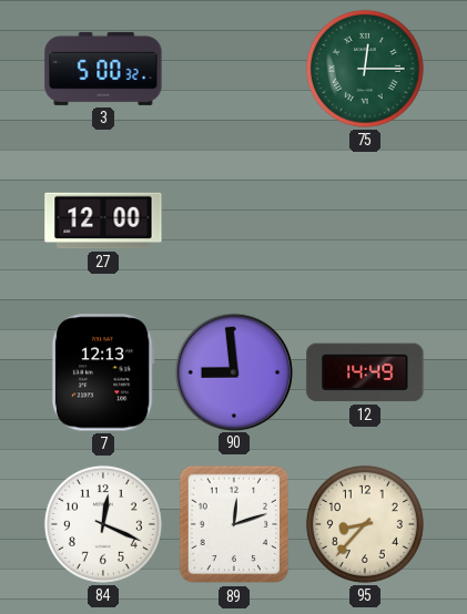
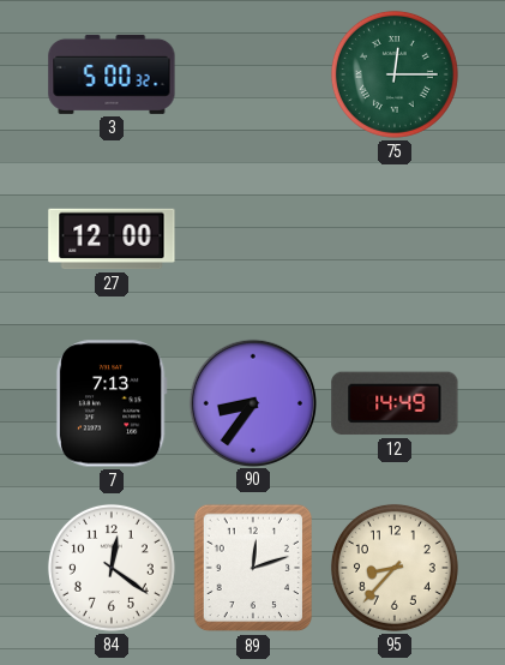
7: 12:13 -> 7:13 (112, 403)
90: 8:59 -> 8:36 (252, 402)
84: 12:19 -> 12:21 (112, 568)
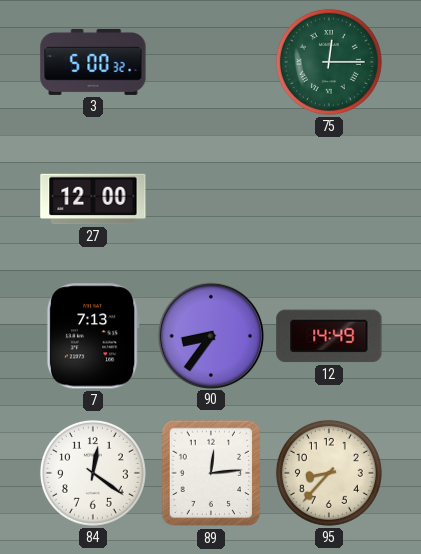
89: 12:12 -> 12:14 (211, 473)
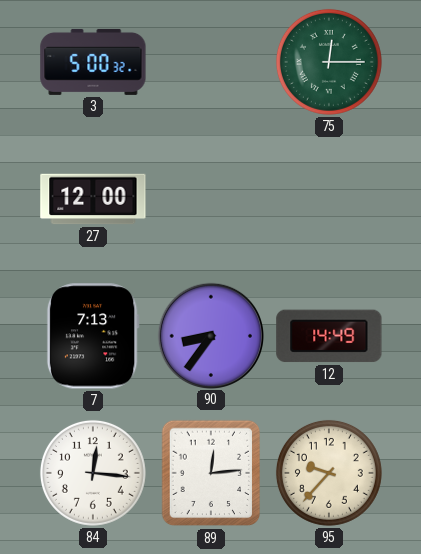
84: 12:21 -> 12:16 (93, 473)
95: 8:37 -> 9:37 (329, 473)
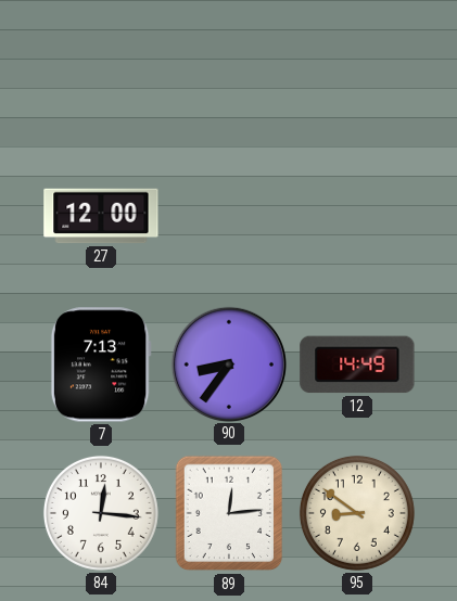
3: 5:00 -> none (93, 62)
75: 12:15 -> none (329, 62)
95: 9:37 -> 8:51 (357, 513)
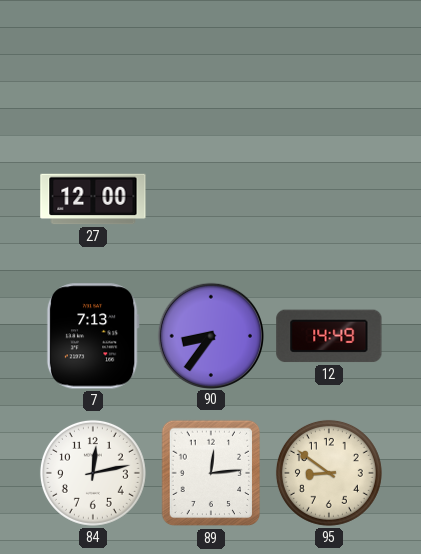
84: 12:16 -> 12:13 (93, 473)
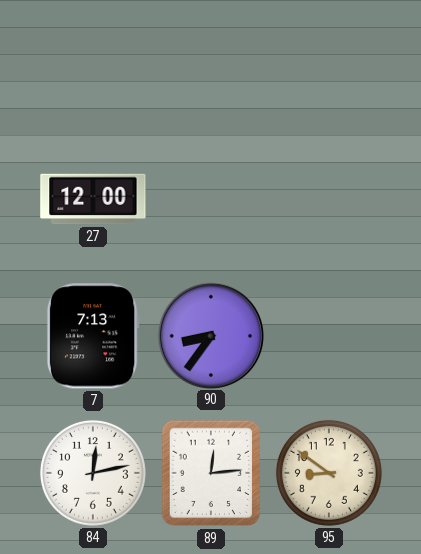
12: 14:49 -> none (329, 336)
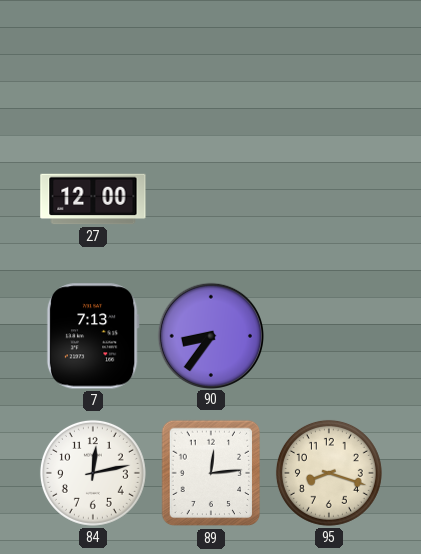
95: 8:51 -> 8:18 (329, 473)
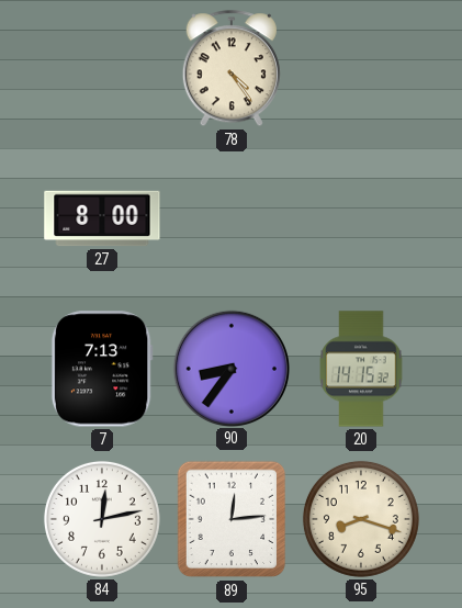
78: none -> 4:24 (232, 69)
27: 12:00 -> 8:00 (102, 218)
20: none -> 14:15 (361, 369)
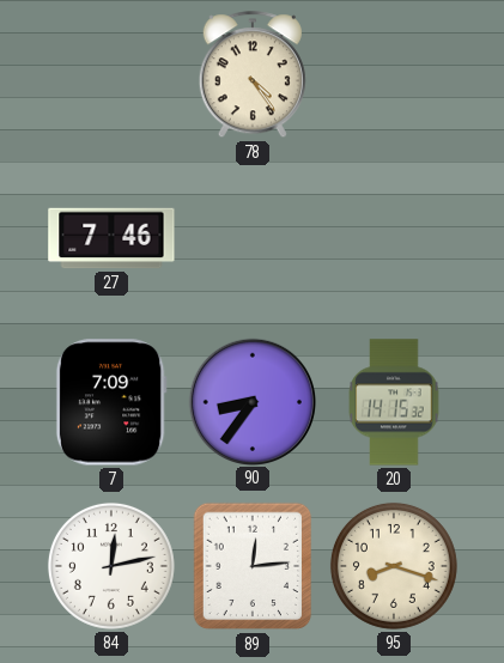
27: 8:00 -> 7:46 (111, 238)
7: 7:13 -> 7:09 (111, 402)
